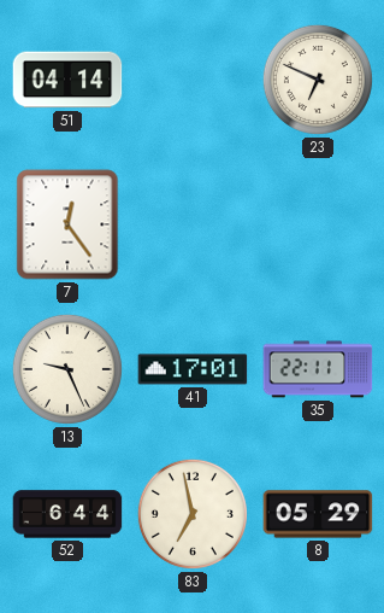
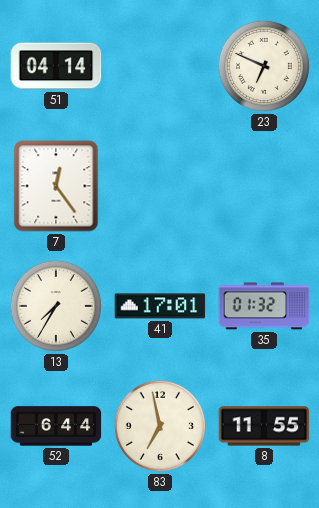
13: 9:26 -> 7:35 (56, 306)
35: 22:11 -> 01:32 (264, 306)
8: 05:29 -> 11:55 (264, 426)
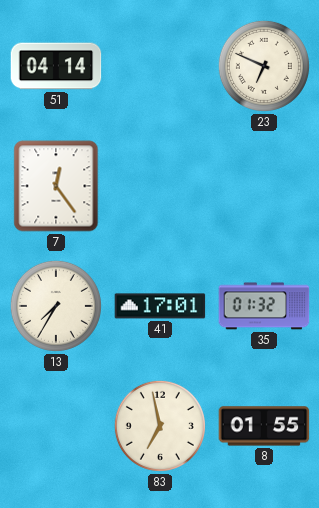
52: 6:44 -> none (56, 426)
8: 11:55 -> 01:55 (264, 426)
